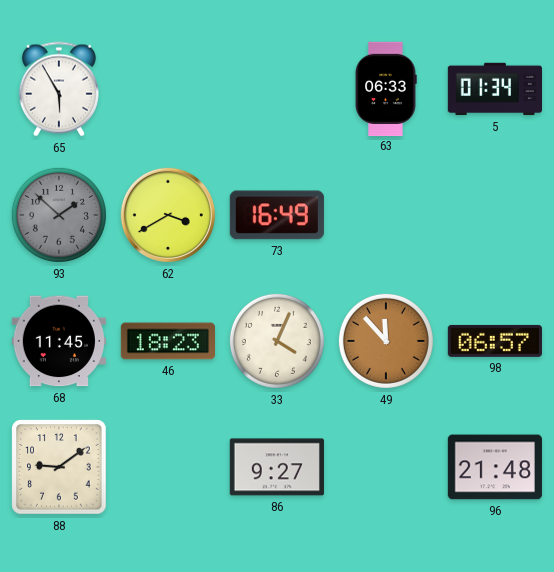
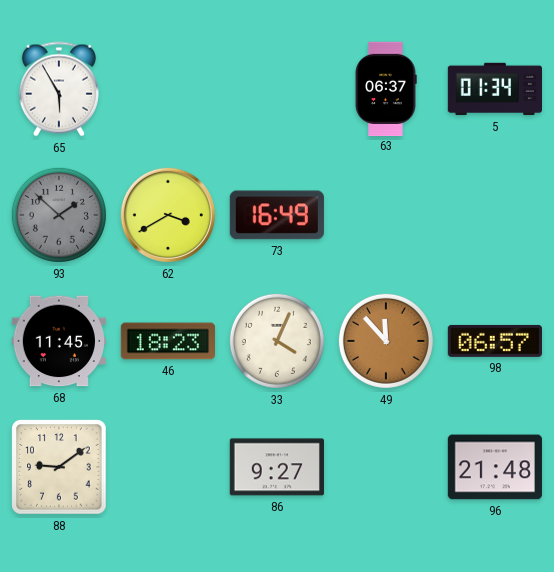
63: 06:33 -> 06:37 (386, 88)
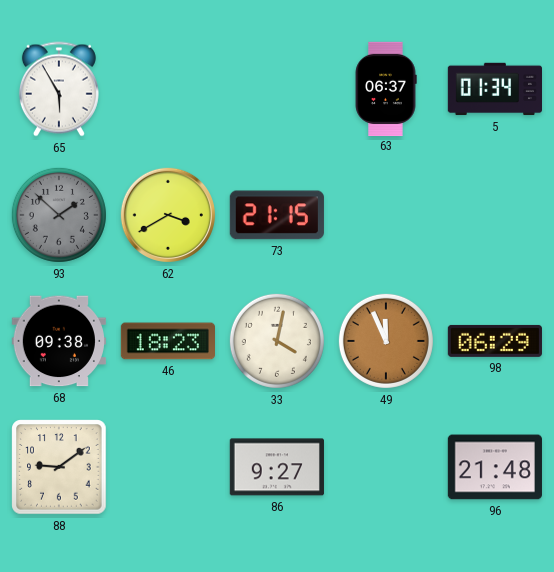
73: 16:49 -> 21:15 (277, 215)
68: 11:45 -> 09:38 (59, 341)
33: 4:04 -> 4:02 (277, 341)
49: 11:53 -> 11:56 (386, 341)
98: 06:57 -> 06:29 (495, 341)
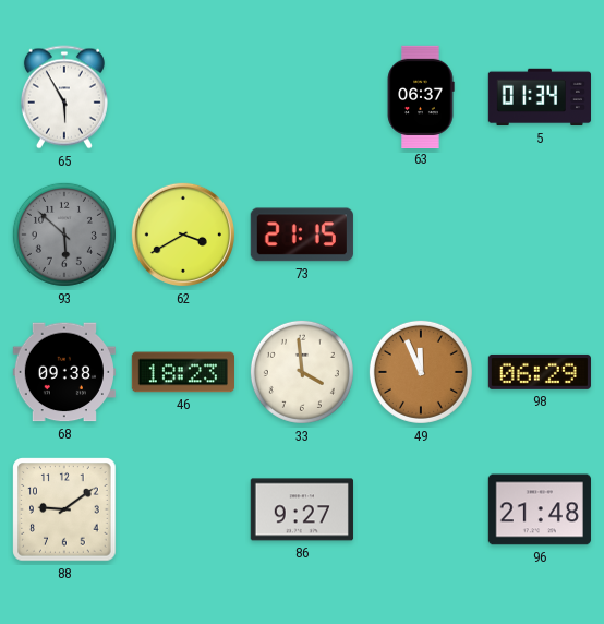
93: 1:52 -> 5:52 (64, 235)
33: 4:02 -> 3:59 (302, 372)
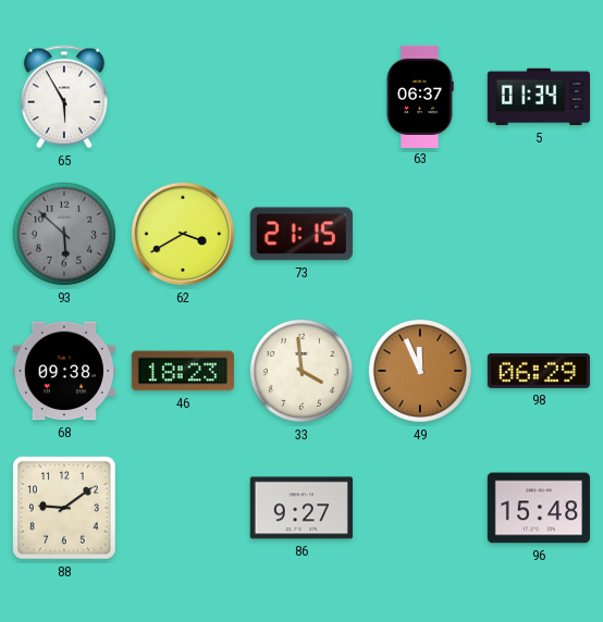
96: 21:48 -> 15:48 (539, 508)
